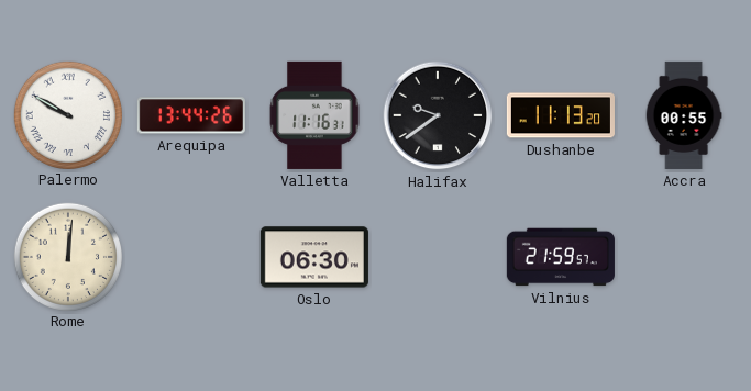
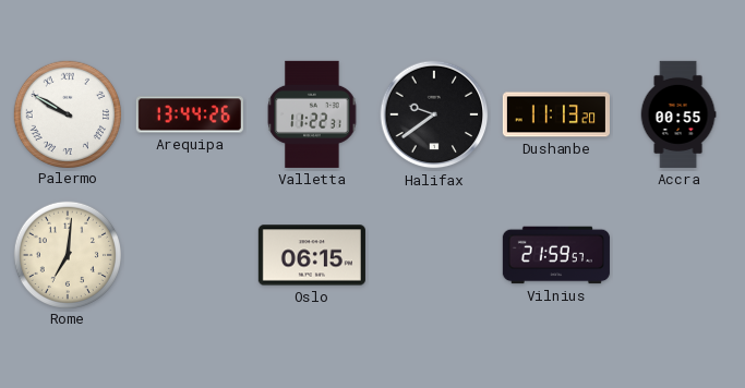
Valletta: 11:16 -> 11:22 (312, 114)
Rome: 12:01 -> 7:01 (67, 254)
Oslo: 06:30 -> 06:15 (312, 255)
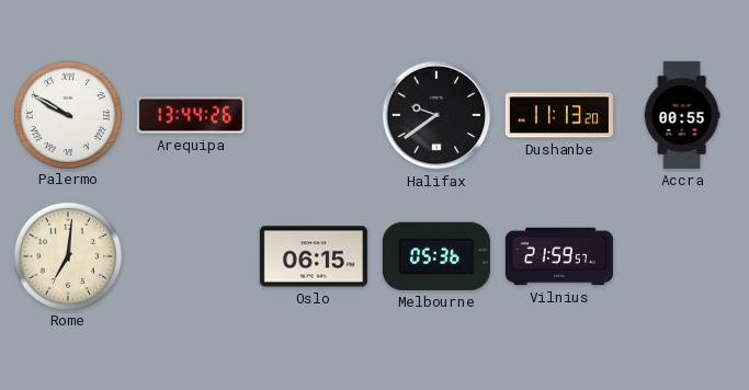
Valletta: 11:22 -> none (312, 114)
Melbourne: none -> 05:36 (436, 256)
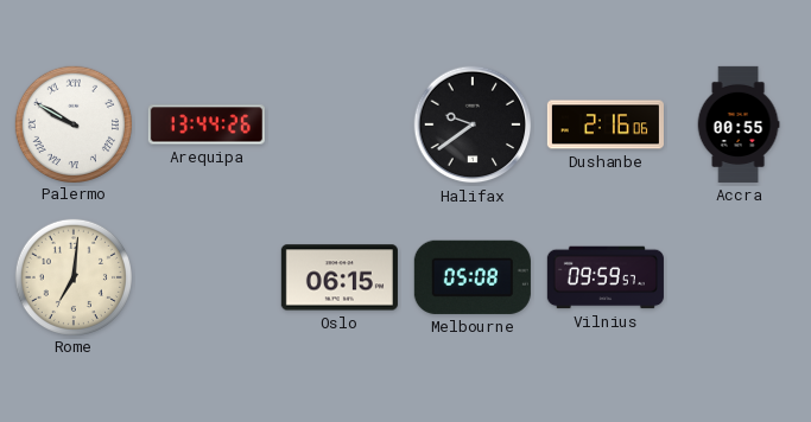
Dushanbe: 11:13 -> 2:16 (606, 124)
Melbourne: 05:36 -> 05:08 (473, 277)
Vilnius: 21:59 -> 09:59 (606, 277)
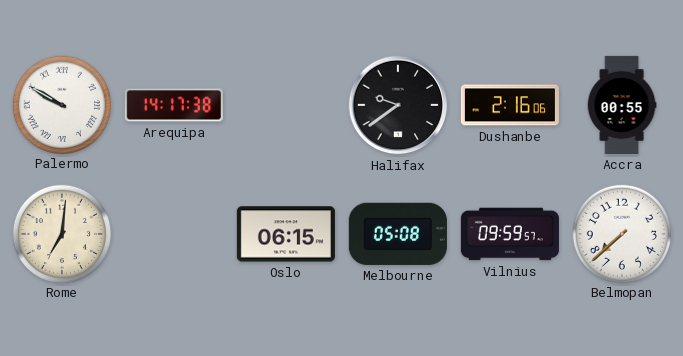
Arequipa: 13:44 -> 14:17 (174, 105)
Belmopan: none -> 7:38 (621, 233)
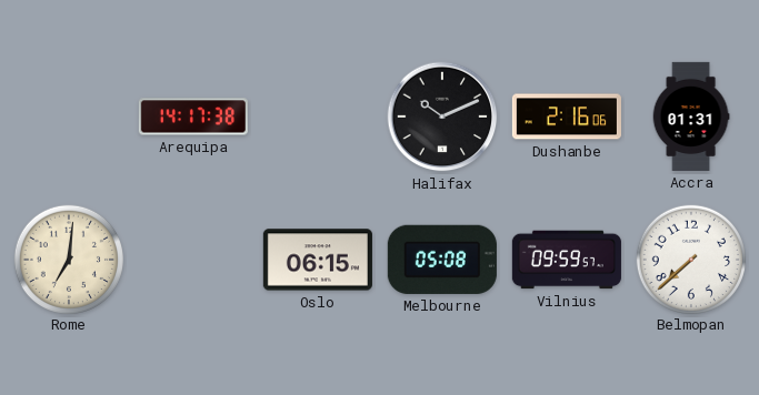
Palermo: 9:50 -> none (61, 104)
Halifax: 9:39 -> 10:11 (442, 117)
Accra: 00:55 -> 01:31 (691, 117)
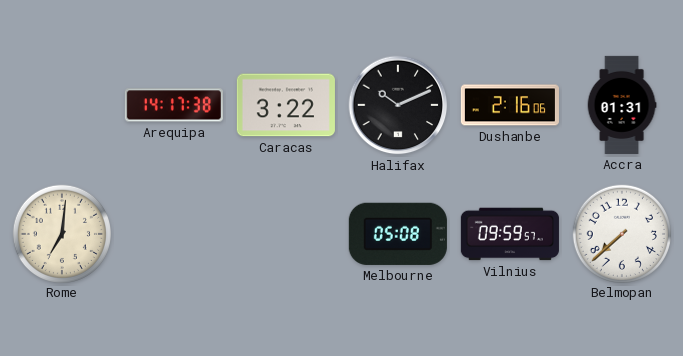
Caracas: none -> 3:22 (286, 105)
Oslo: 06:15 -> none (318, 260)
